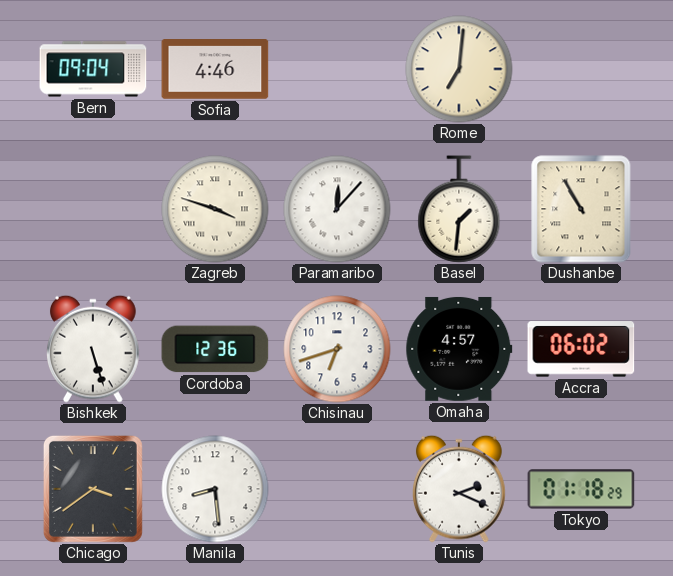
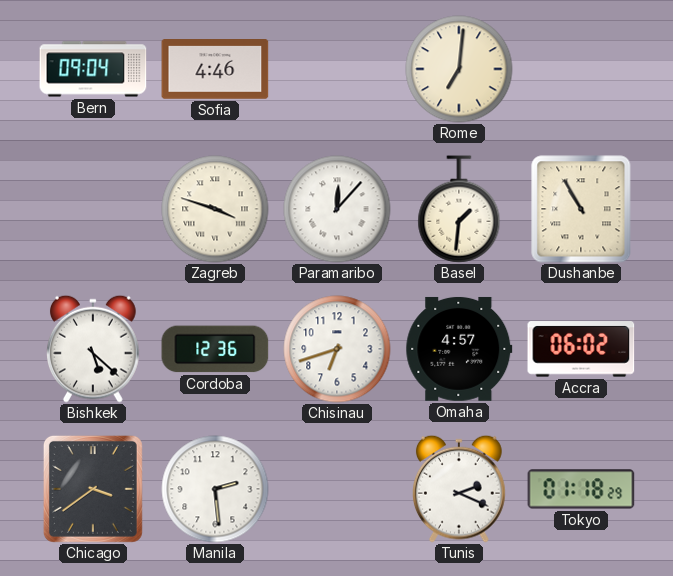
Bishkek: 5:27 -> 5:22 (94, 349)
Manila: 8:29 -> 2:29 (215, 489)
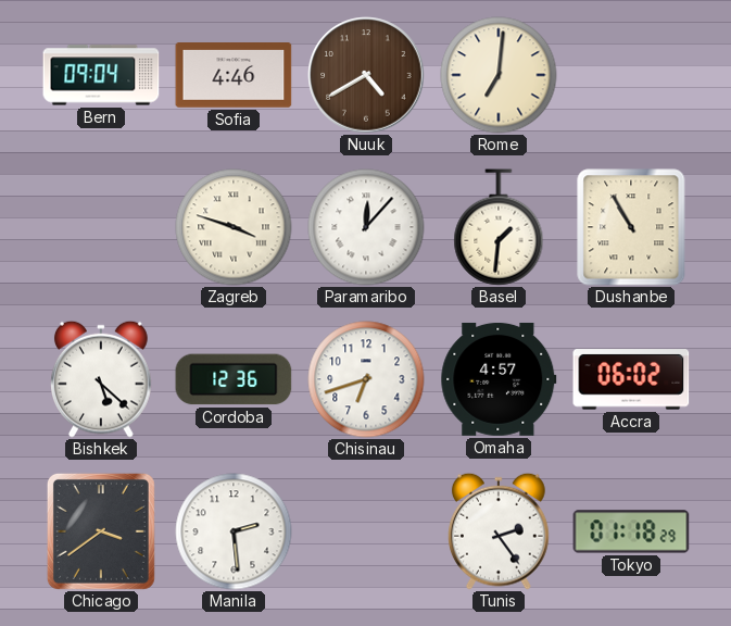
Nuuk: none -> 4:40 (366, 75)
Tunis: 2:19 -> 2:24 (500, 531)
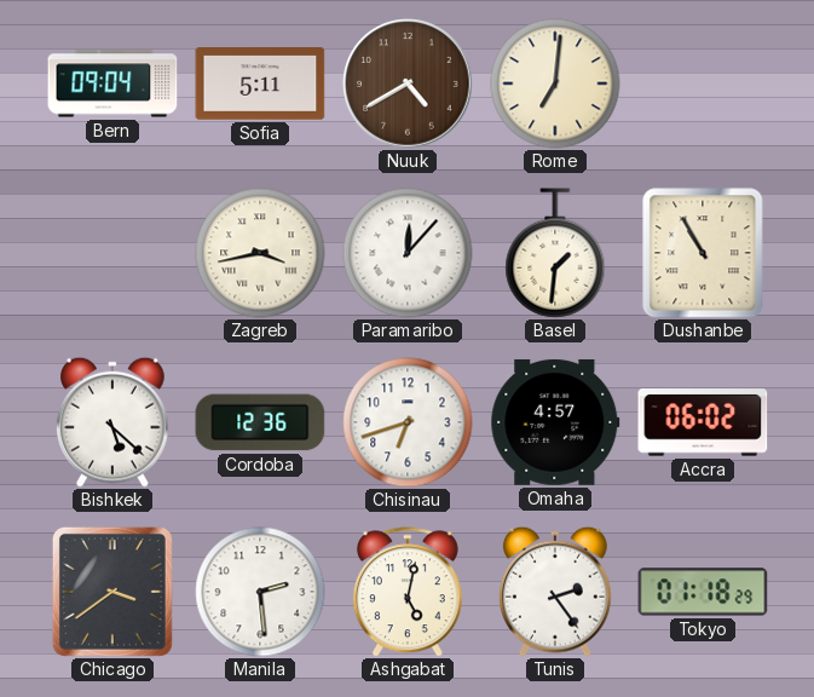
Sofia: 4:46 -> 5:11 (260, 85)
Zagreb: 3:48 -> 3:43 (260, 253)
Ashgabat: none -> 5:02 (408, 592)
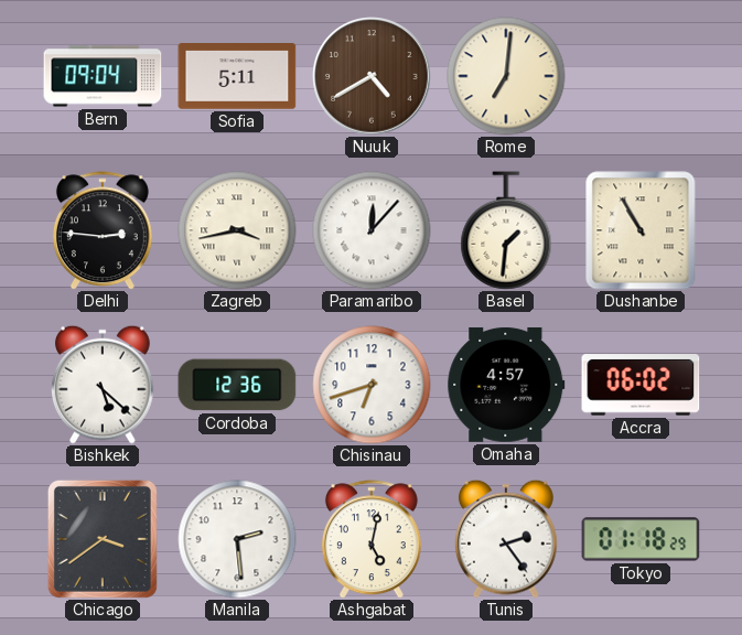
Delhi: none -> 2:46 (103, 230)
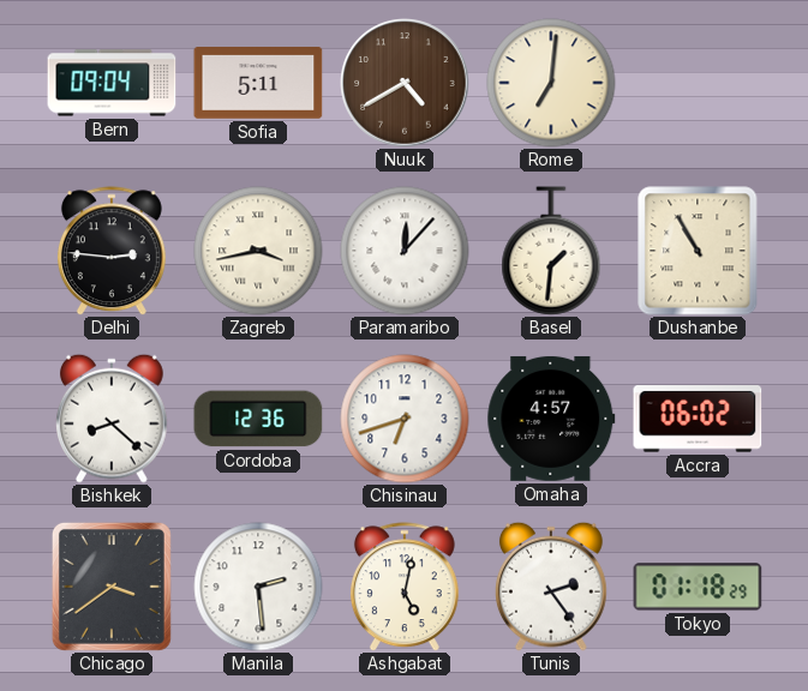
Bishkek: 5:22 -> 8:22 (113, 419)
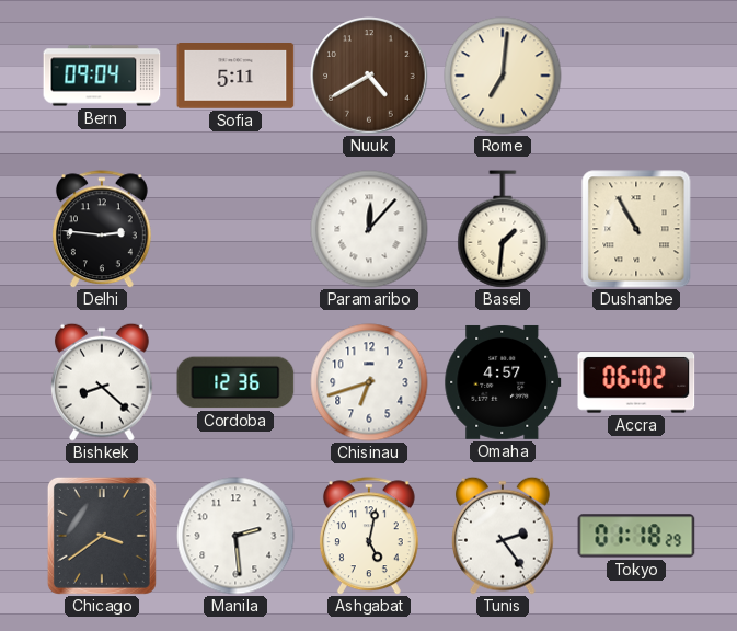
Zagreb: 3:43 -> none (258, 251)
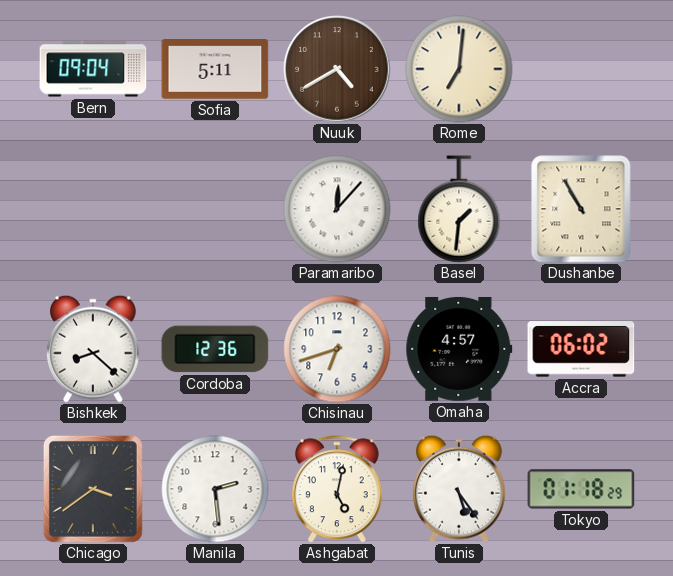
Delhi: 2:46 -> none (102, 229)
Tunis: 2:24 -> 5:24 (460, 489)
